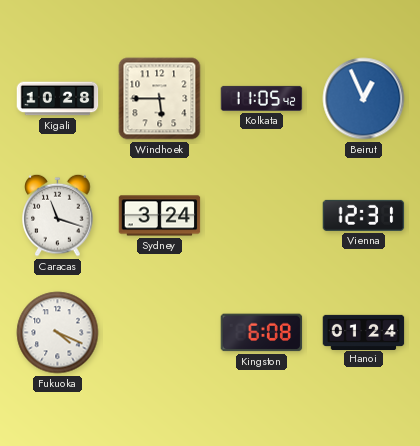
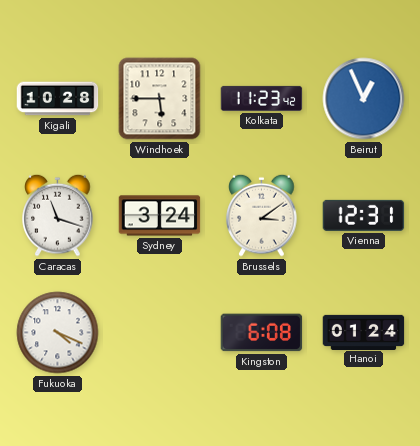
Kolkata: 11:05 -> 11:23 (262, 98)
Brussels: none -> 3:09 (262, 215)
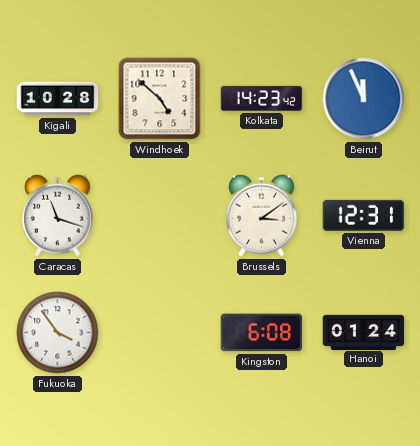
Windhoek: 5:45 -> 4:52 (160, 99)
Kolkata: 11:23 -> 14:23 (262, 98)
Beirut: 12:56 -> 11:56 (364, 99)
Sydney: 3:24 -> none (160, 216)
Fukuoka: 4:19 -> 3:54 (58, 333)
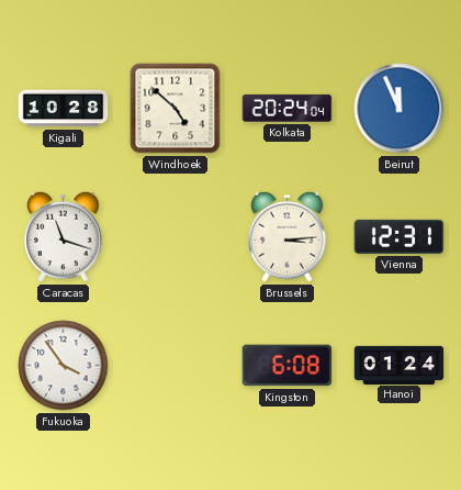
Kolkata: 14:23 -> 20:24 (288, 108)
Brussels: 3:09 -> 3:14 (288, 236)
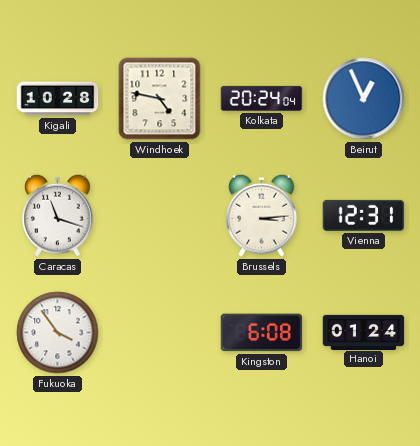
Windhoek: 4:52 -> 4:47 (160, 99)
Beirut: 11:56 -> 12:56 (364, 99)
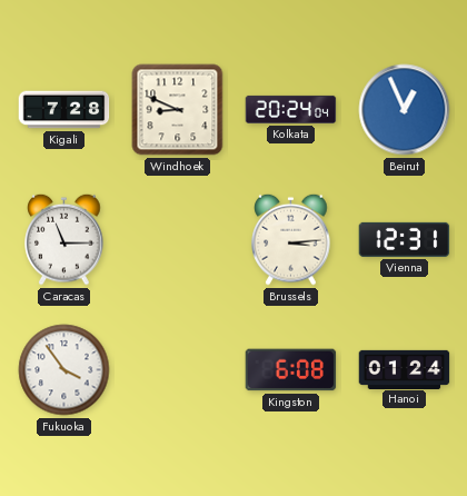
Kigali: 10:28 -> 7:28 (64, 110)
Windhoek: 4:47 -> 8:49 (178, 110)
Caracas: 11:18 -> 11:15 (64, 239)
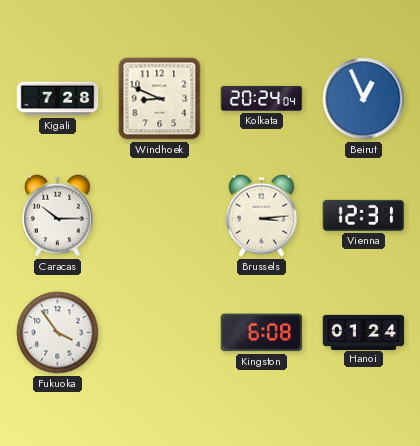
Caracas: 11:15 -> 10:15 (58, 215)
